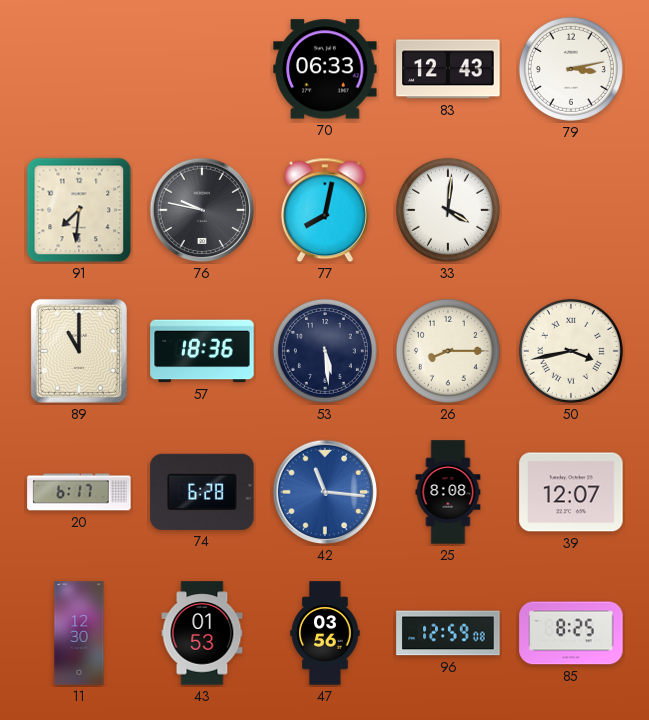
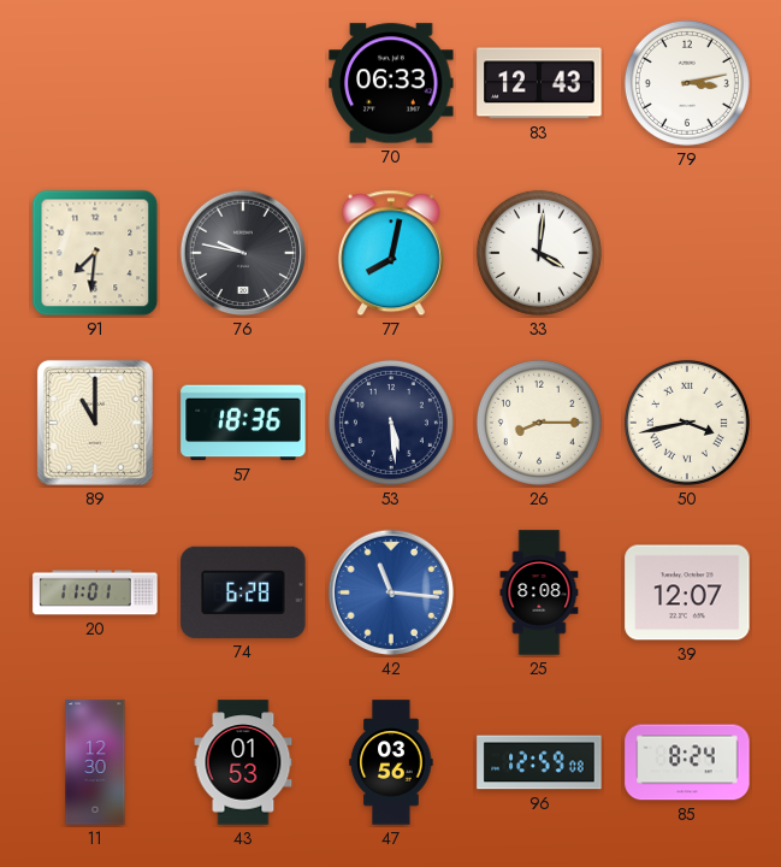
20: 6:17 -> 11:01 (95, 592)
85: 8:25 -> 8:24 (687, 762)
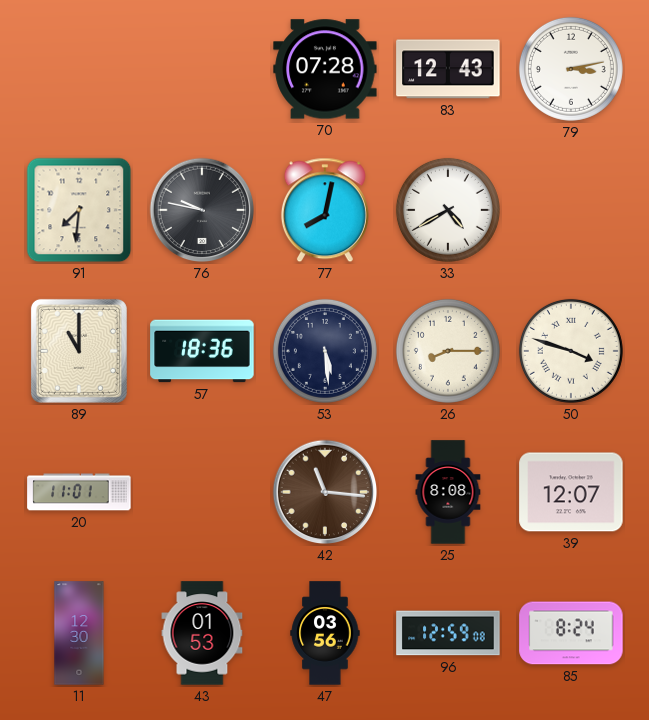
70: 06:33 -> 07:28 (325, 69)
33: 4:01 -> 4:40 (448, 210)
50: 3:43 -> 3:48 (571, 351)
74: 6:28 -> none (243, 592)
42 dial: blue -> brown (325, 492)
